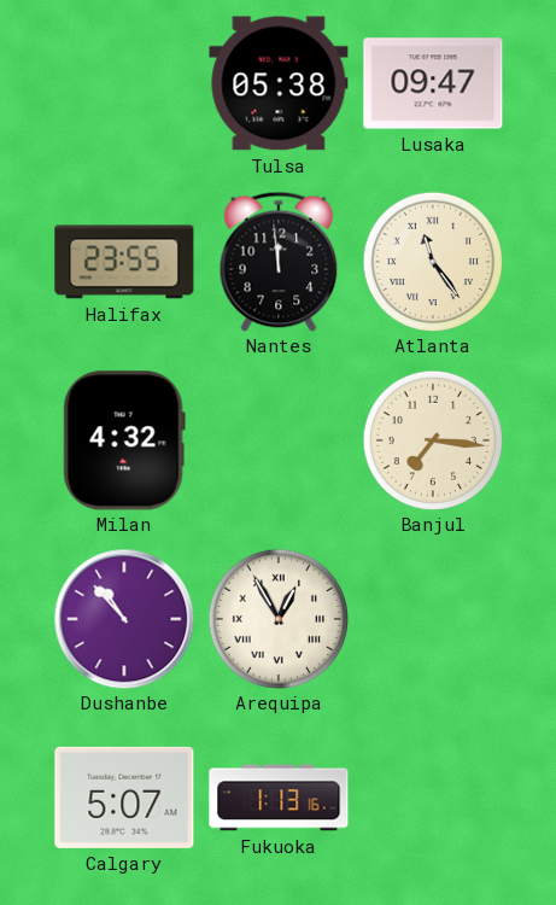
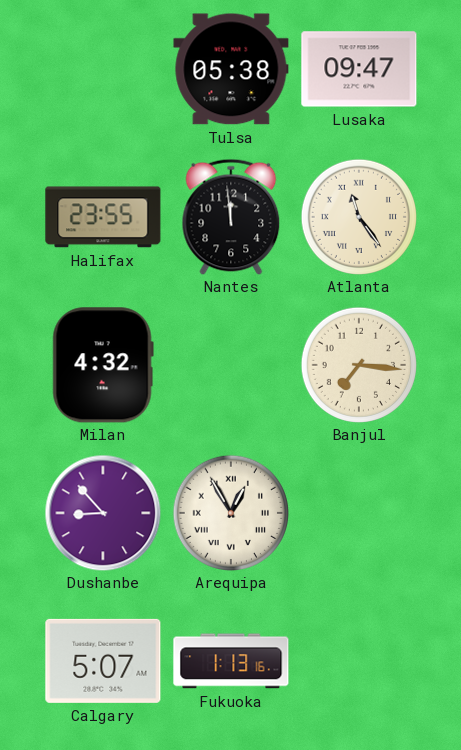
Dushanbe: 10:53 -> 8:53 (103, 513)
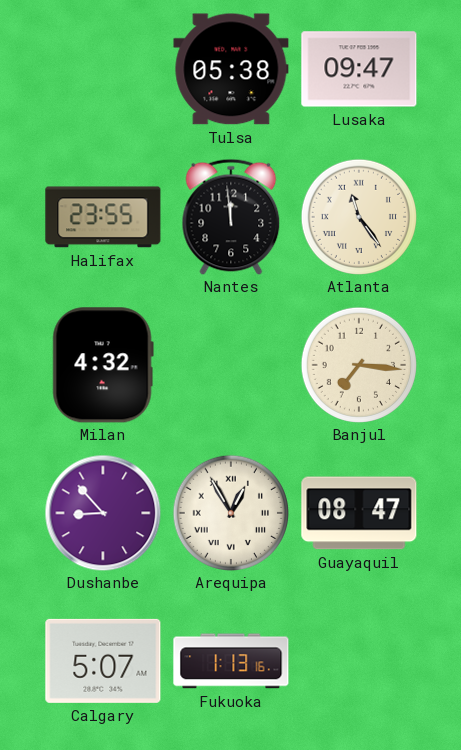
Guayaquil: none -> 08:47 (359, 513)
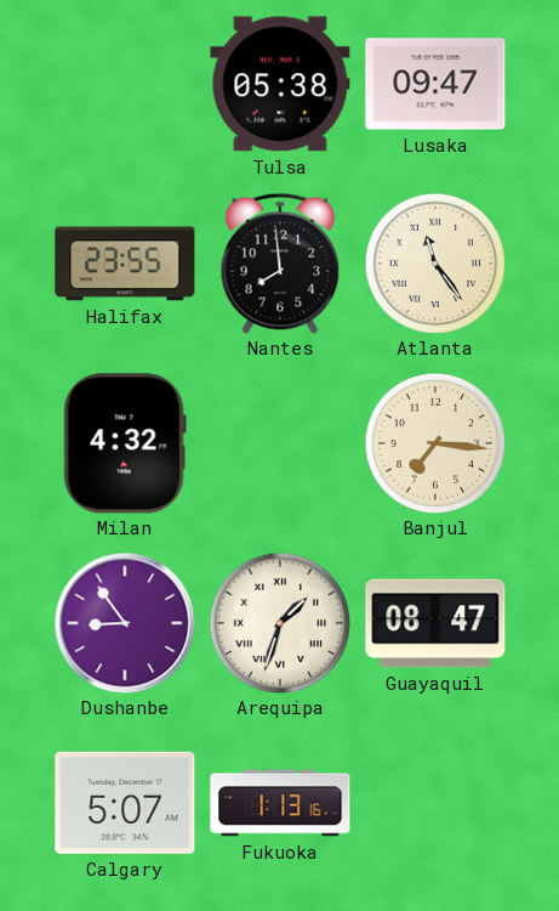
Nantes: 11:59 -> 7:59 (280, 264)
Dushanbe: 8:53 -> 8:54 (125, 623)
Arequipa: 12:55 -> 1:33 (279, 622)
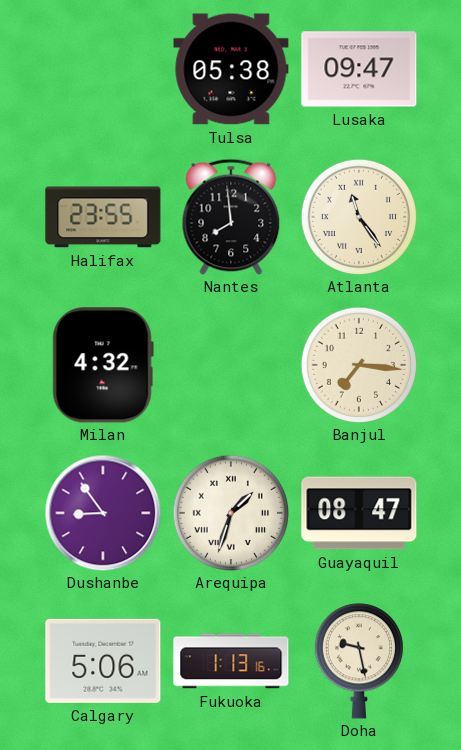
Calgary: 5:07 -> 5:06 (103, 661)
Doha: none -> 9:28 (359, 661)
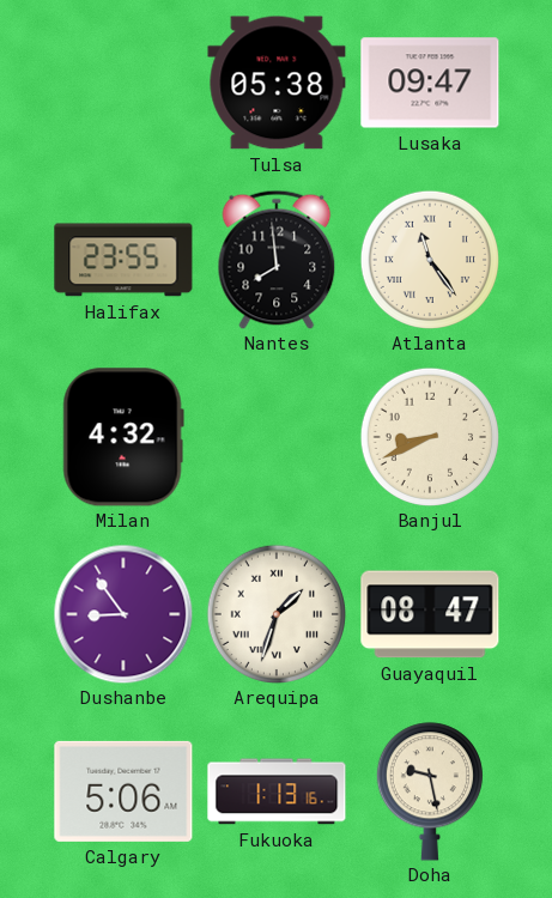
Banjul: 7:16 -> 8:41 (429, 436)
